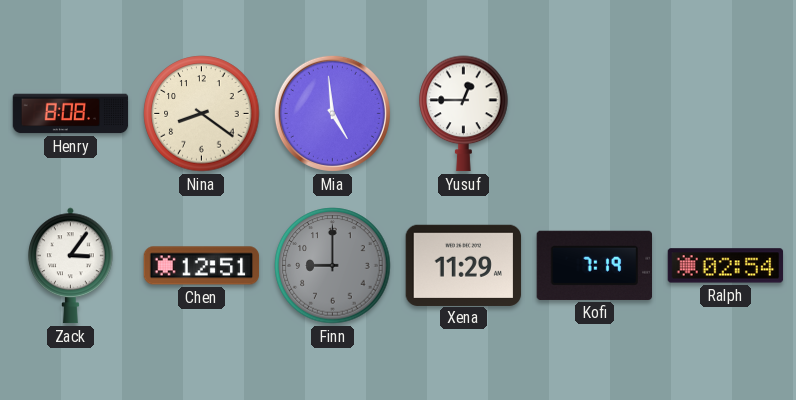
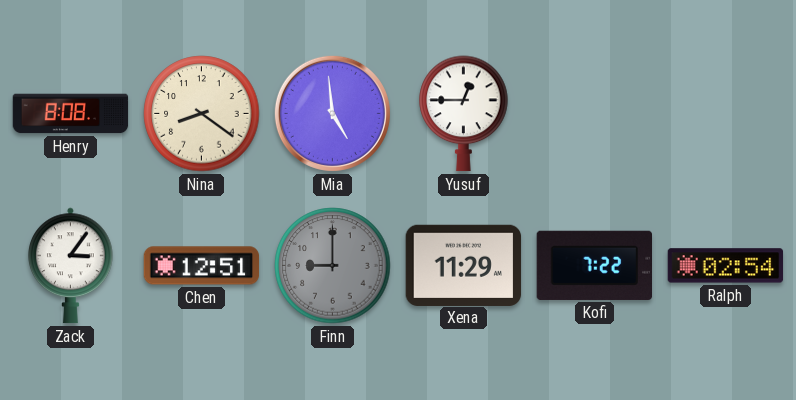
Kofi: 7:19 -> 7:22 (594, 265)
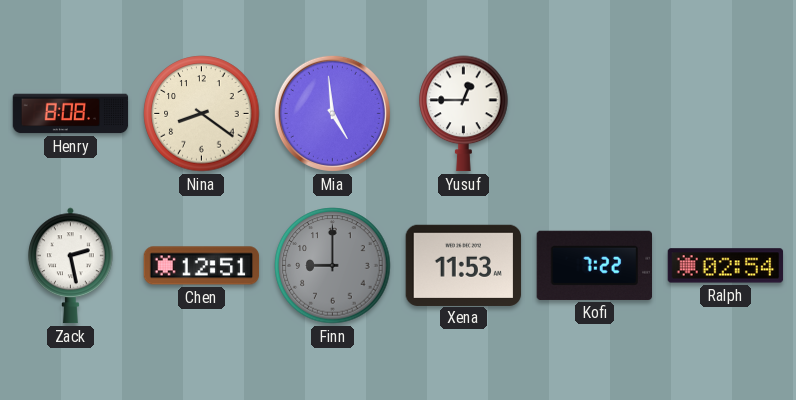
Zack: 3:06 -> 2:28 (71, 266)
Xena: 11:29 -> 11:53 (464, 265)
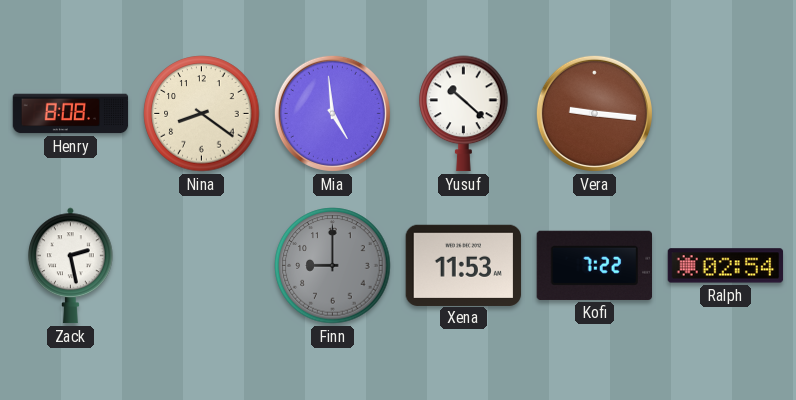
Yusuf: 12:45 -> 10:22 (464, 114)
Vera: none -> 9:16 (594, 113)
Chen: 12:51 -> none (202, 266)
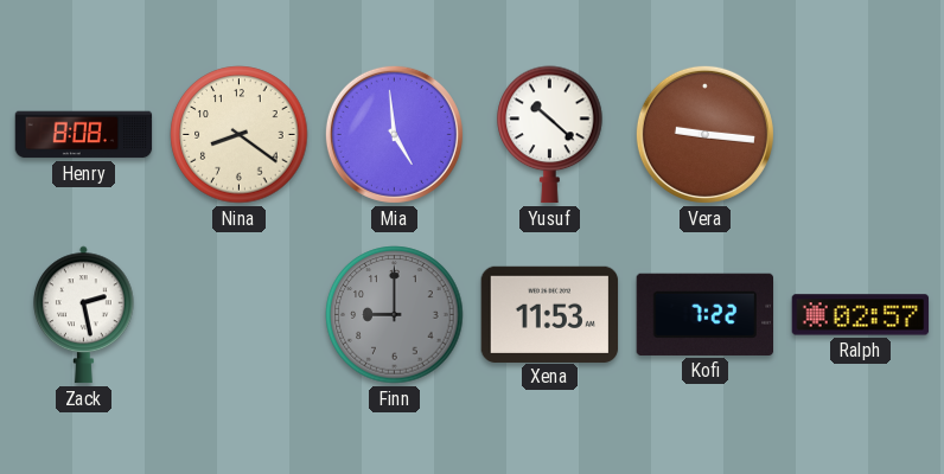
Ralph: 02:54 -> 02:57 (861, 315)
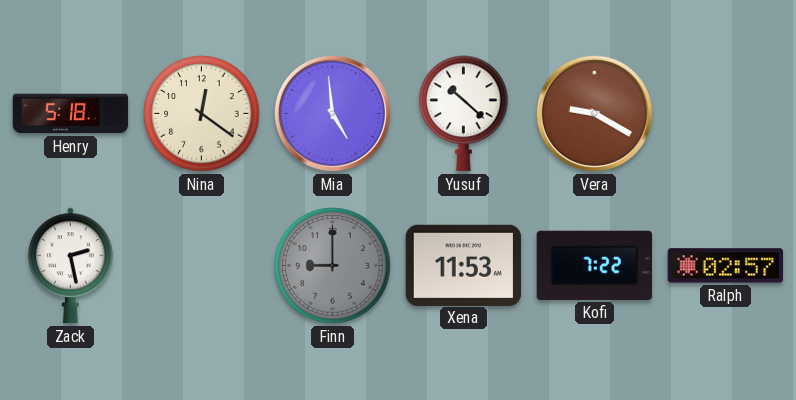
Henry: 8:08 -> 5:18 (71, 114)
Nina: 8:21 -> 12:21 (202, 114)
Vera: 9:16 -> 9:20 (594, 113)
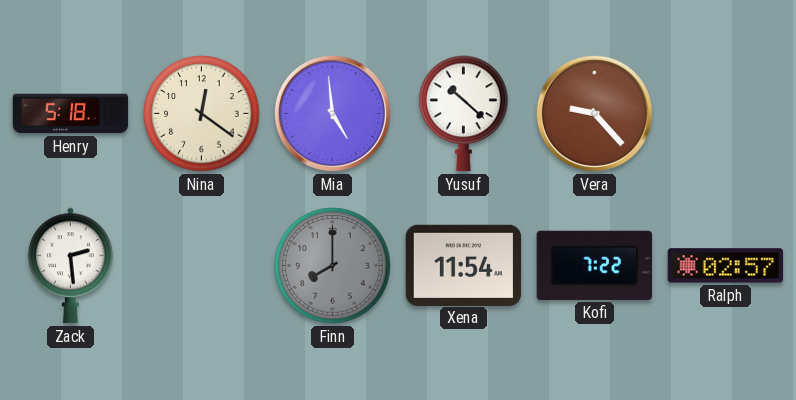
Vera: 9:20 -> 9:23 (594, 113)
Zack: 2:28 -> 2:29 (71, 266)
Finn: 9:00 -> 8:00 (333, 266)
Xena: 11:53 -> 11:54 (464, 265)
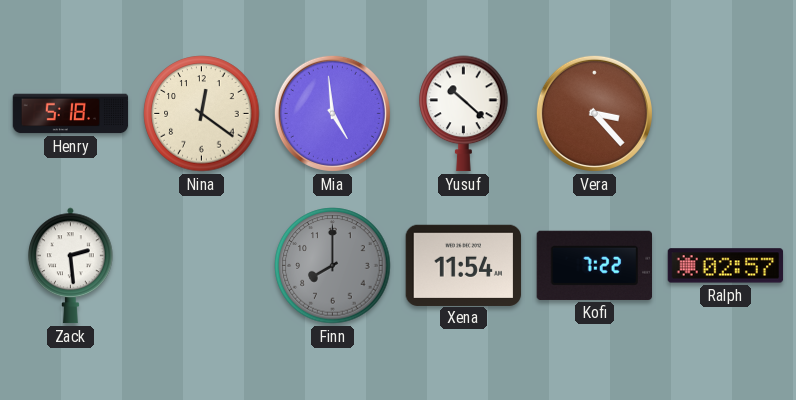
Vera: 9:23 -> 3:23 (594, 113)
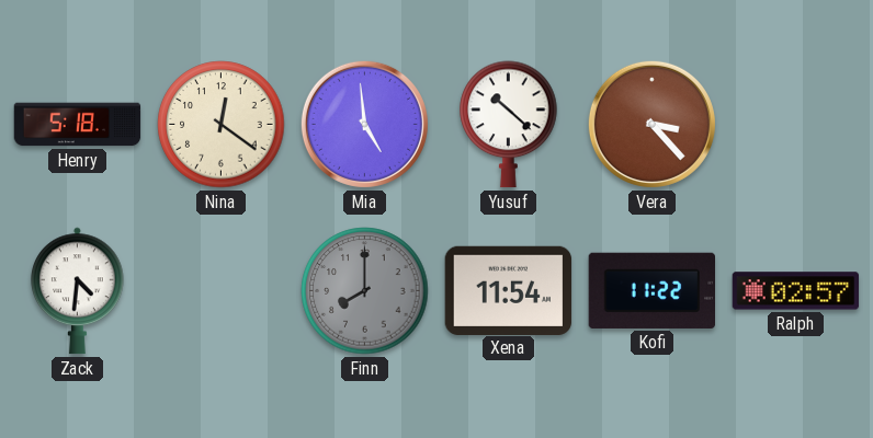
Zack: 2:29 -> 4:31 (78, 291)
Kofi: 7:22 -> 11:22 (651, 290)
